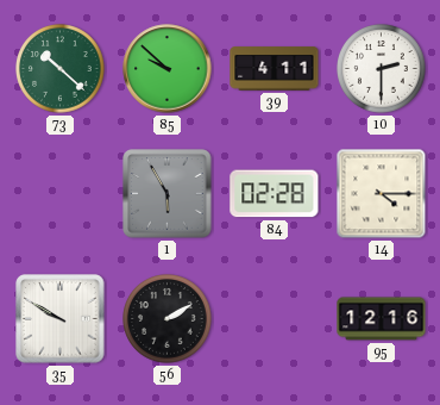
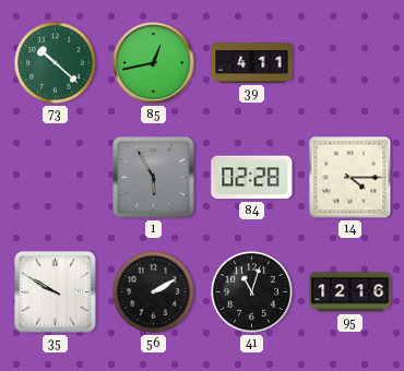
85: 9:52 -> 12:43 (154, 63)
10: 2:30 -> none (382, 69)
41: none -> 11:03 (252, 292)
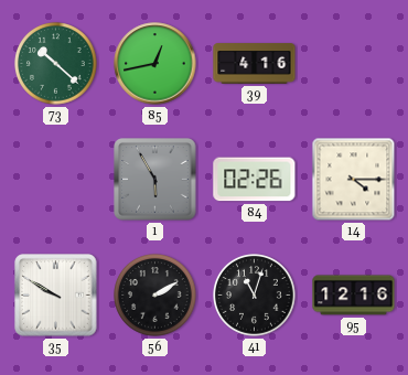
39: 4:11 -> 4:16 (255, 64)
84: 02:28 -> 02:26 (255, 180)
